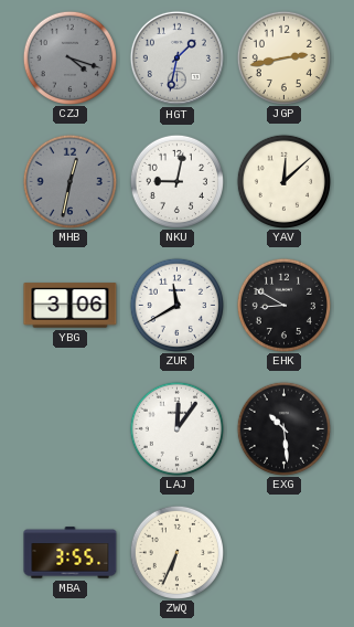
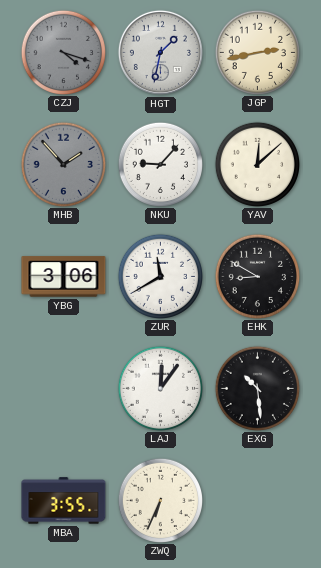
MHB: 12:32 -> 1:53 (63, 164)
NKU: 9:02 -> 9:07 (160, 164)
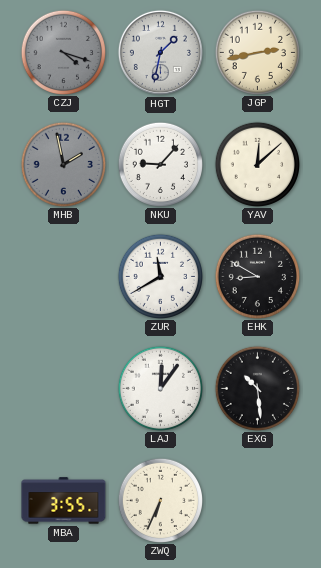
MHB: 1:53 -> 1:58 (63, 164)
YBG: 3:06 -> none (64, 277)
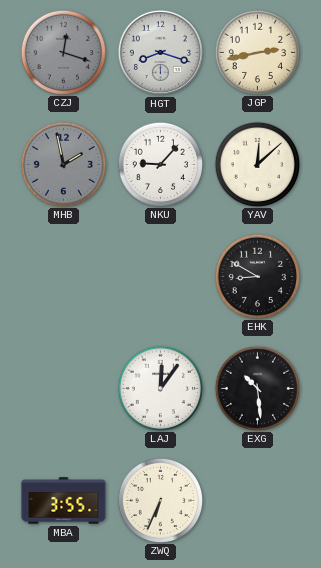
CZJ: 4:18 -> 12:18 (63, 52)
HGT: 1:32 -> 8:18 (160, 52)
ZUR: 11:40 -> none (160, 276)
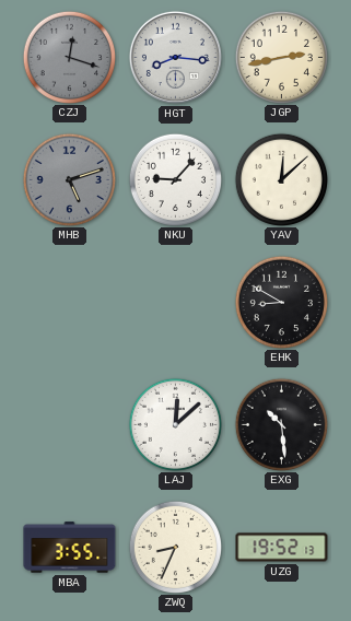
HGT: 8:18 -> 8:16 (175, 57)
MHB: 1:58 -> 5:12 (69, 179)
LAJ: 12:06 -> 12:08 (175, 424)
ZWQ: 6:34 -> 8:34 (175, 547)
UZG: none -> 19:52 (282, 548)
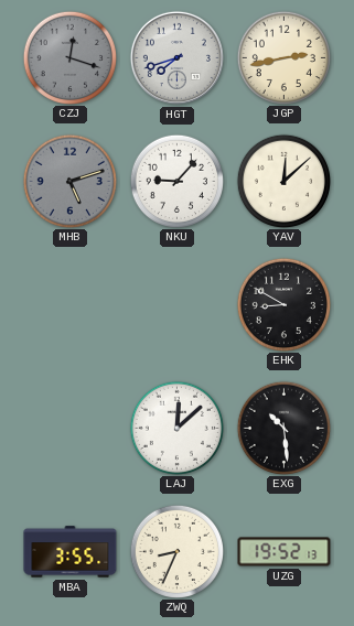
HGT: 8:16 -> 7:42 (176, 57)
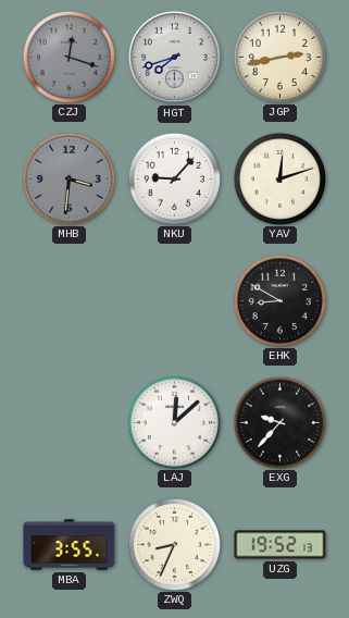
MHB: 5:12 -> 3:31 (68, 178)
YAV: 12:08 -> 12:12 (279, 178)
EXG: 10:29 -> 9:37 (279, 422)
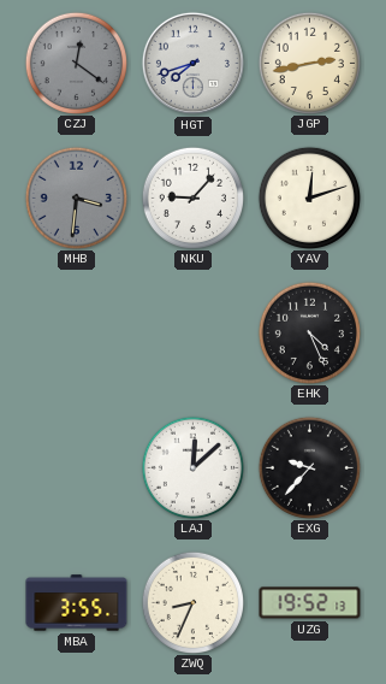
CZJ: 12:18 -> 12:21 (76, 63)
EHK: 8:50 -> 4:26 (309, 332)
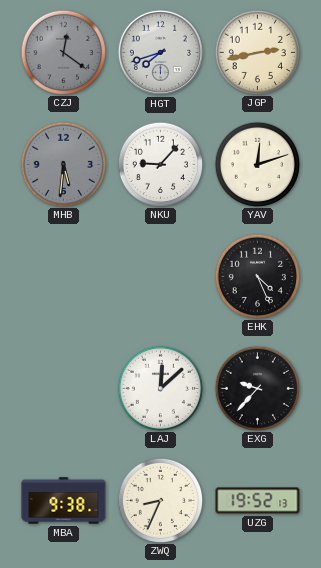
MHB: 3:31 -> 5:31 (63, 164)
MBA: 3:55 -> 9:38 (64, 501)
